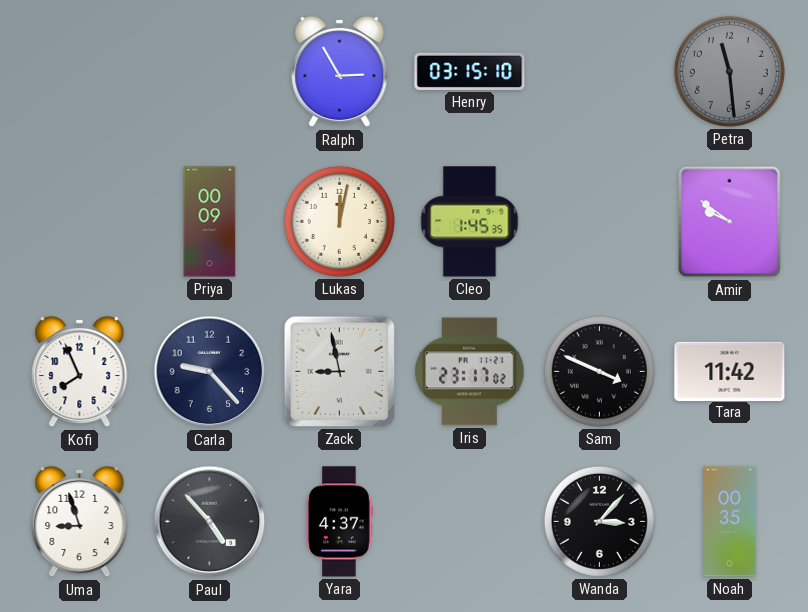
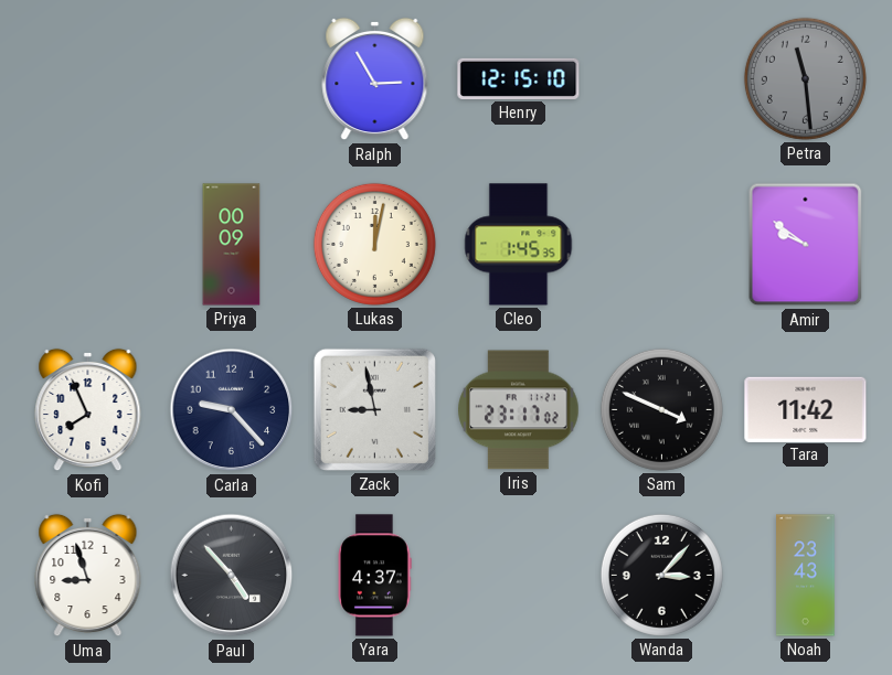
Henry: 03:15 -> 12:15 (519, 78)
Noah: 00:35 -> 23:43 (806, 576)
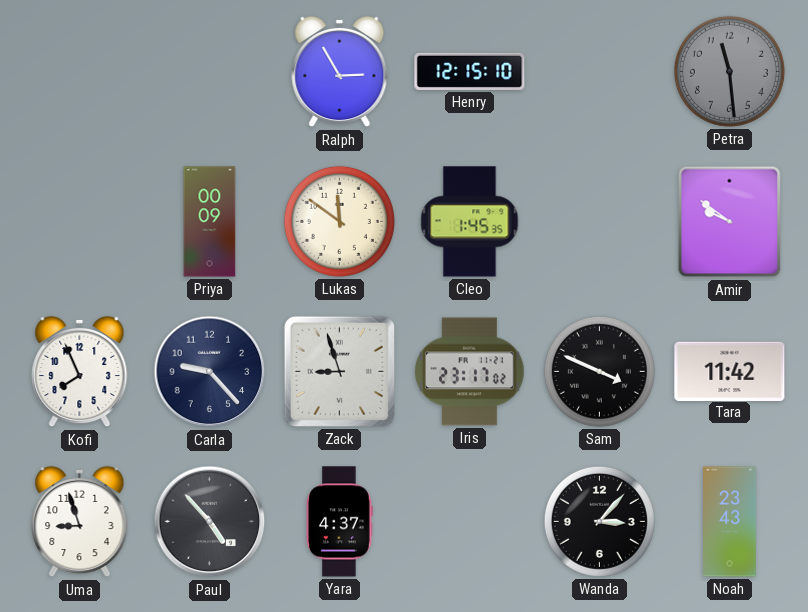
Lukas: 12:02 -> 11:51 (339, 221)
Zack: 8:58 -> 8:57 (339, 371)
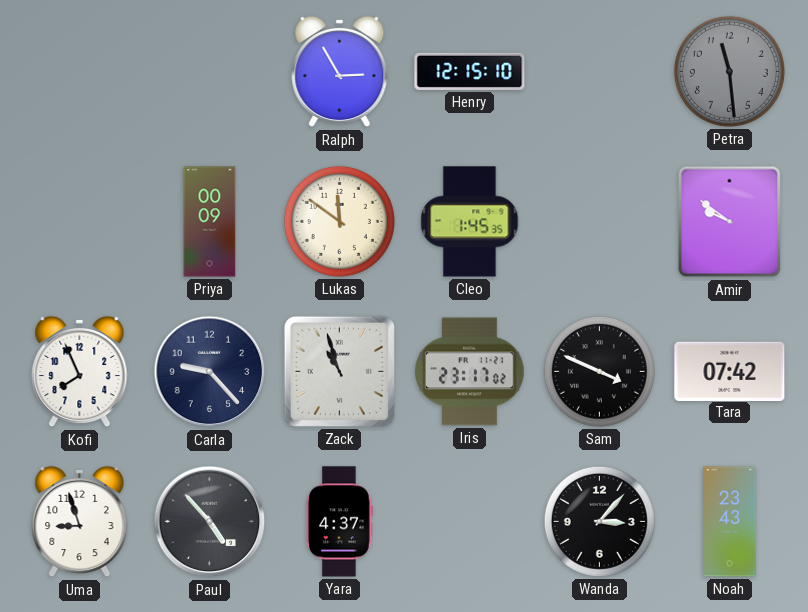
Zack: 8:57 -> 10:57 (339, 371)
Tara: 11:42 -> 07:42 (730, 371)
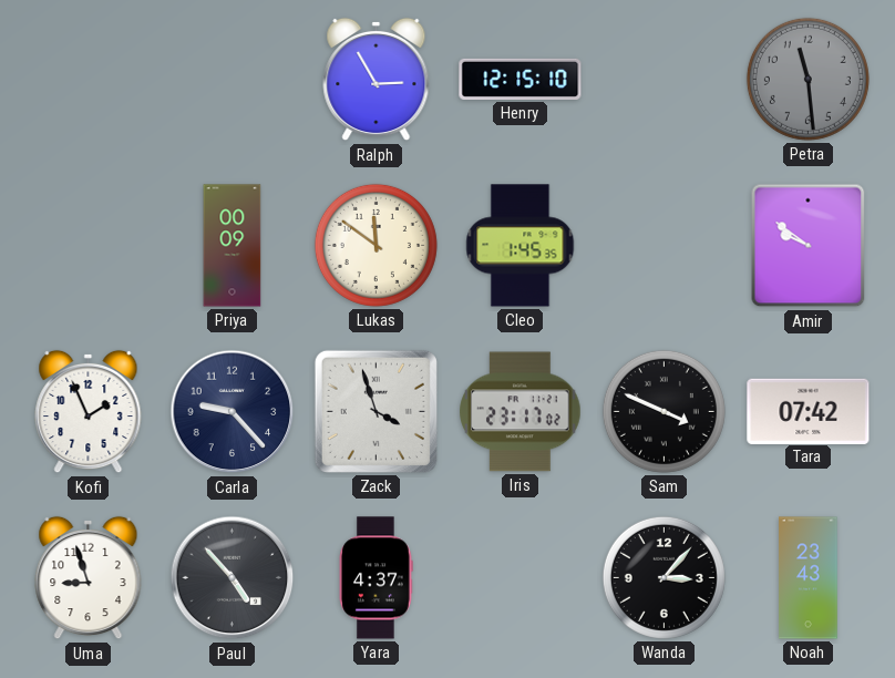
Kofi: 7:56 -> 1:56 (89, 412)
Zack: 10:57 -> 3:57 (376, 411)
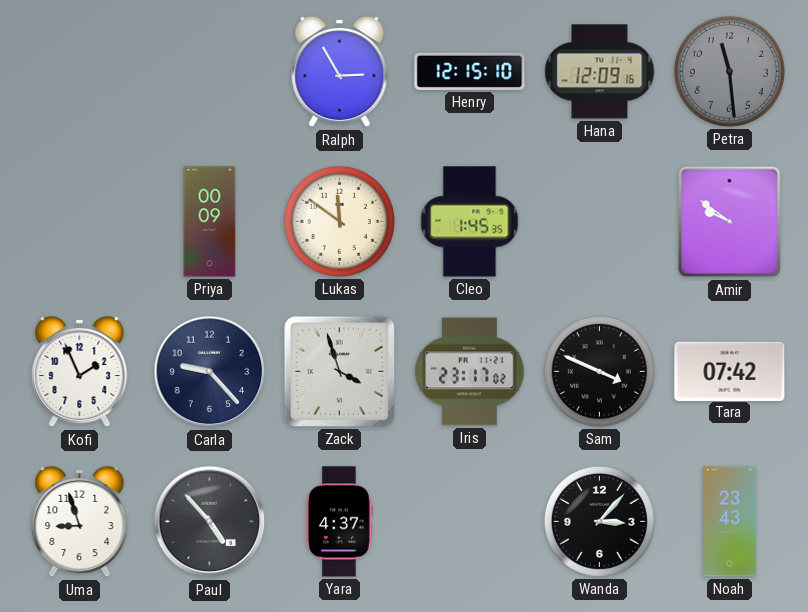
Hana: none -> 12:09 (600, 72)
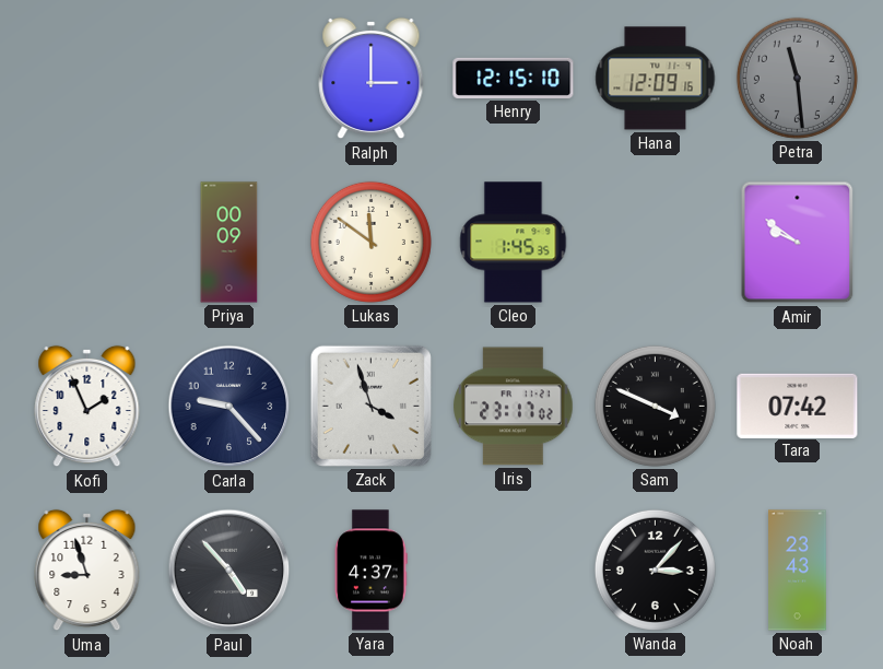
Ralph: 2:55 -> 3:00 (372, 79)
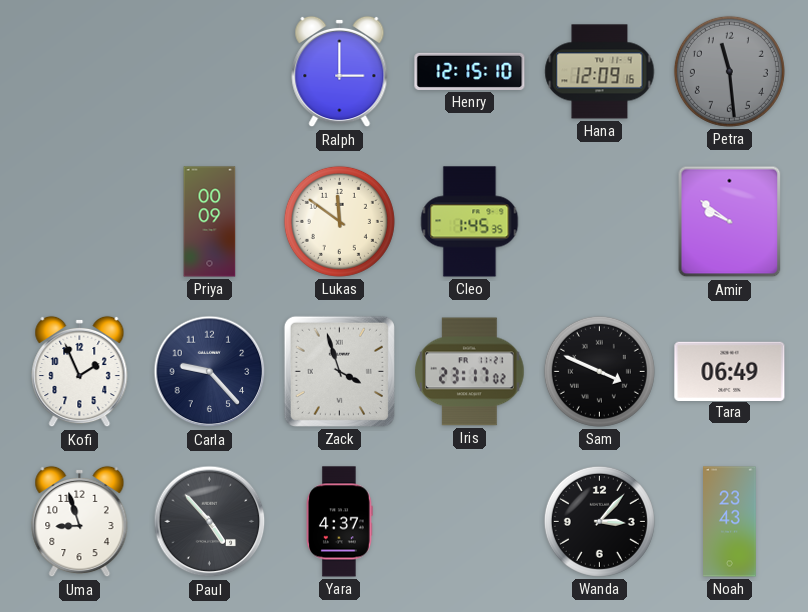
Tara: 07:42 -> 06:49 (730, 371)
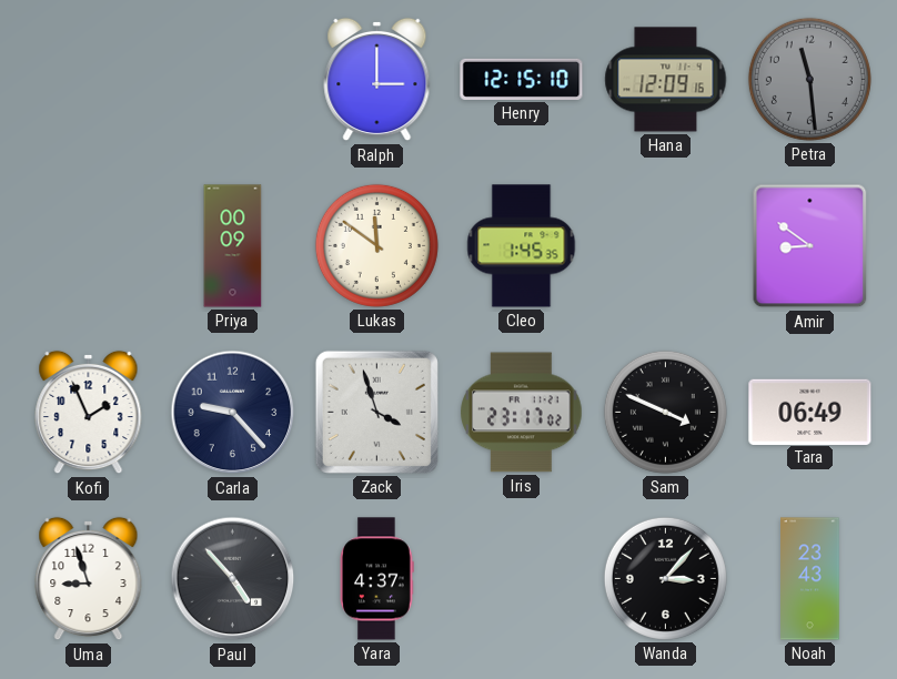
Amir: 9:51 -> 8:51 (810, 246)
